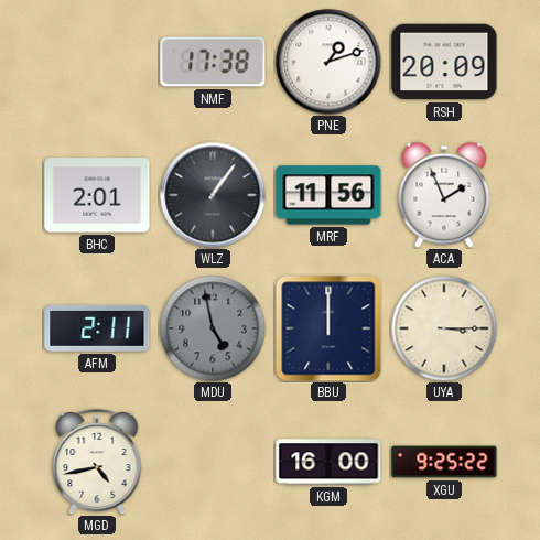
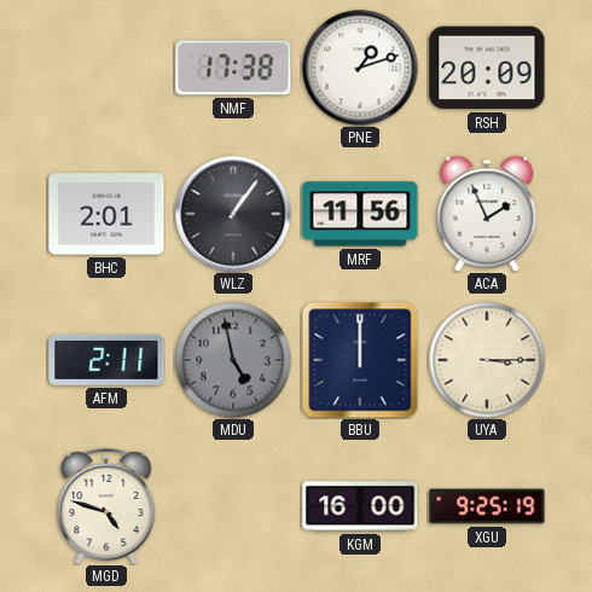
MGD: 4:43 -> 4:48 (106, 506)
XGU: 9:25:22 -> 9:25:19 (487, 506)
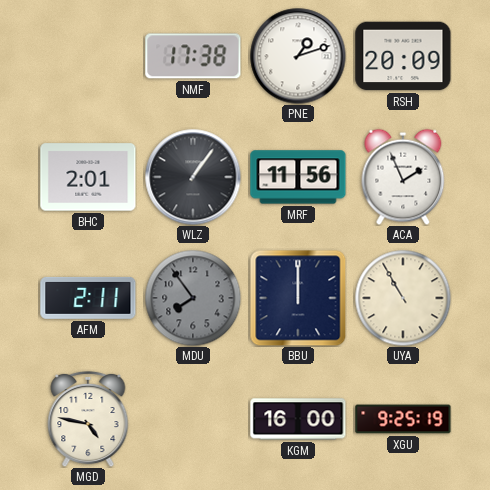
MDU: 4:58 -> 7:54 (193, 298)
UYA: 3:15 -> 10:55 (403, 298)
MGD: 4:48 -> 4:47 (88, 419)
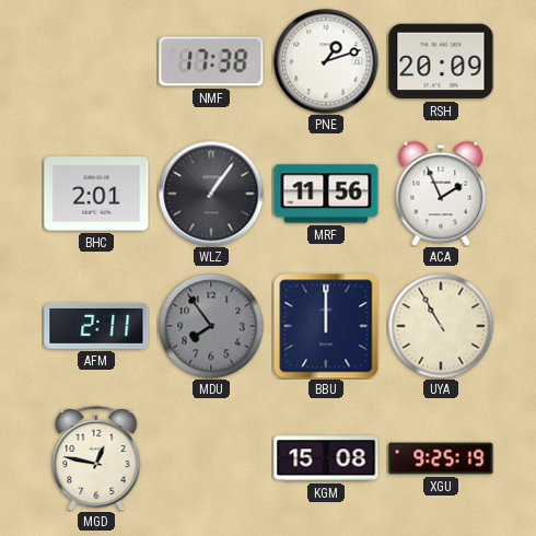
MGD: 4:47 -> 12:47 (96, 458)
KGM: 16:00 -> 15:08 (326, 458)
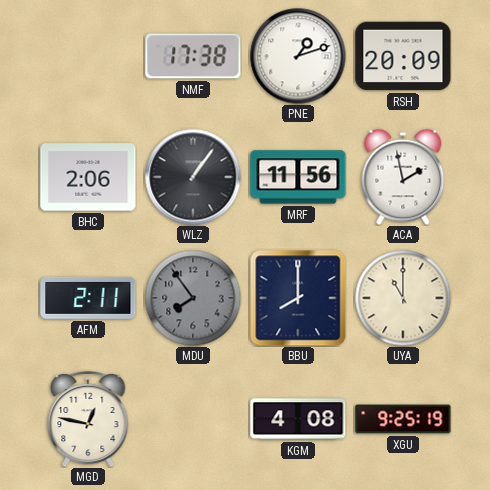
BHC: 2:01 -> 2:06 (88, 177)
ACA: 1:56 -> 1:58 (403, 177)
BBU: 12:00 -> 8:00 (298, 298)
UYA: 10:55 -> 11:00 (403, 298)
KGM: 15:08 -> 4:08 (298, 419)
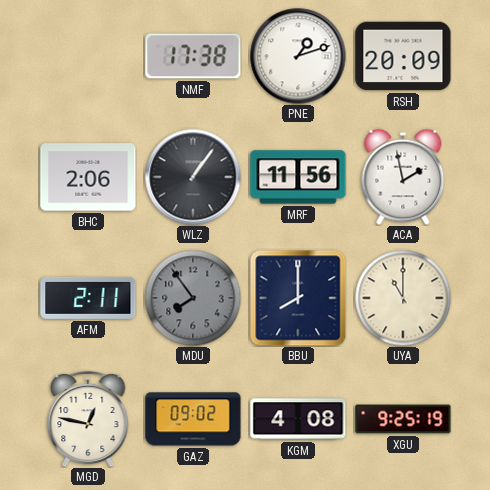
GAZ: none -> 09:02 (193, 419)
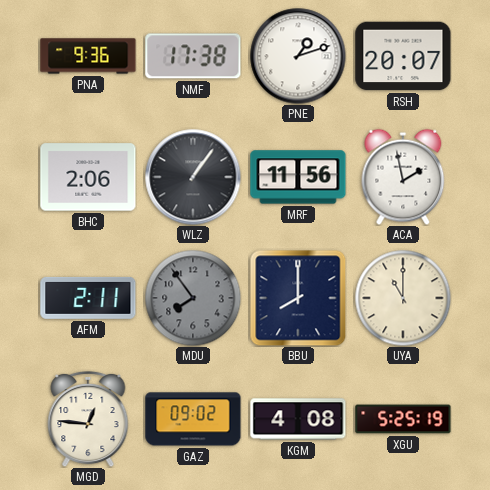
PNA: none -> 9:36 (88, 56)
RSH: 20:09 -> 20:07 (403, 56)
MGD: 12:47 -> 12:46 (88, 419)
XGU: 9:25 -> 5:25 (403, 419)
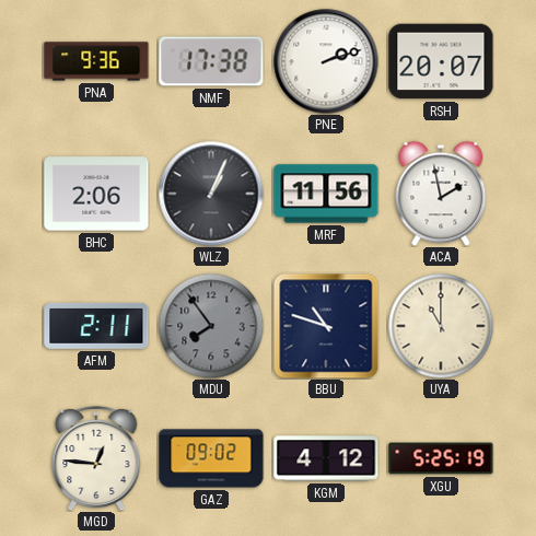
PNE: 1:12 -> 2:12 (326, 61)
WLZ: 1:06 -> 1:04 (211, 194)
BBU: 8:00 -> 10:48 (326, 326)
KGM: 4:08 -> 4:12 (326, 458)
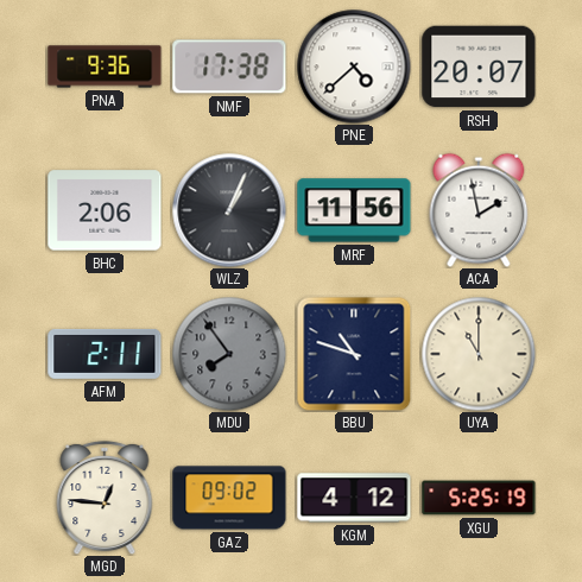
PNE: 2:12 -> 4:38 (354, 67)
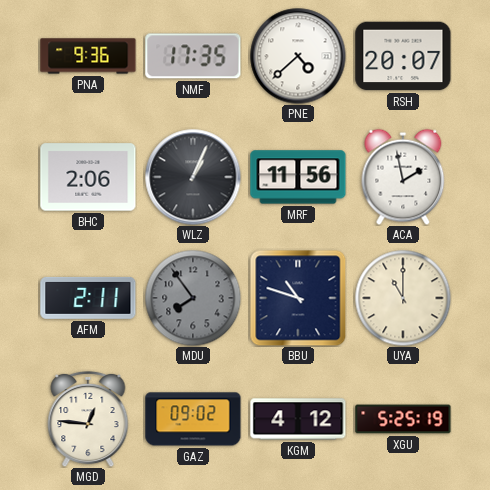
NMF: 17:38 -> 17:35 (193, 56)
